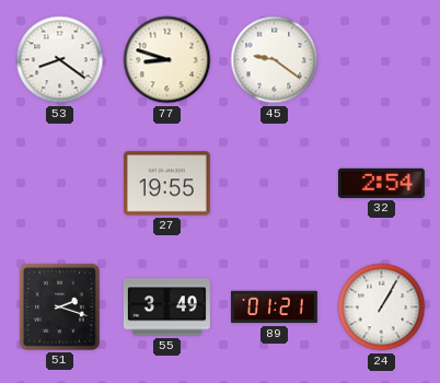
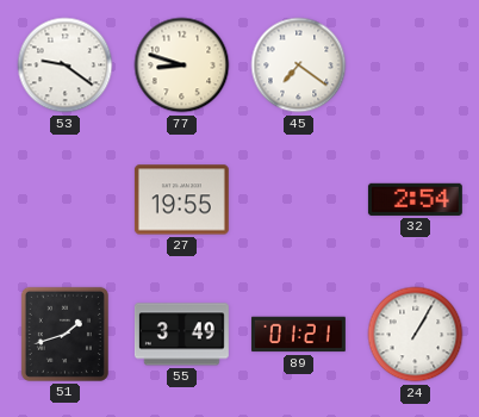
53: 8:21 -> 9:21 (66, 66)
45: 9:21 -> 7:21 (299, 66)
51: 2:18 -> 1:42 (64, 334)
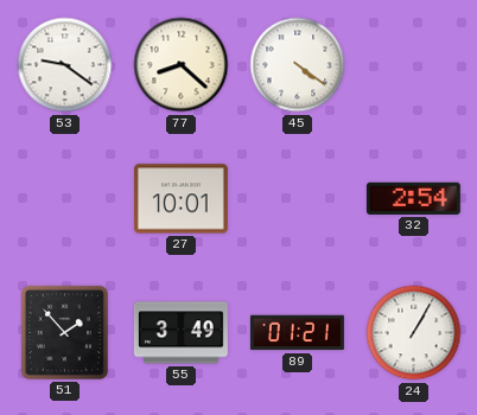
77: 8:48 -> 8:22 (182, 65)
45: 7:21 -> 4:21 (298, 65)
27: 19:55 -> 10:01 (180, 199)
51: 1:42 -> 1:53 (64, 332)
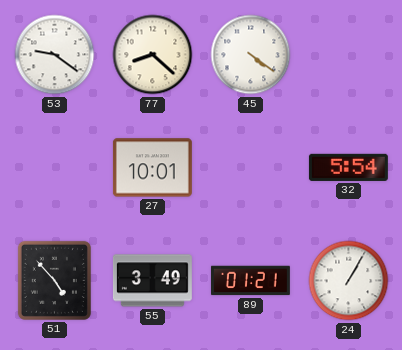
32: 2:54 -> 5:54 (348, 167)
51: 1:53 -> 4:53 (54, 280)
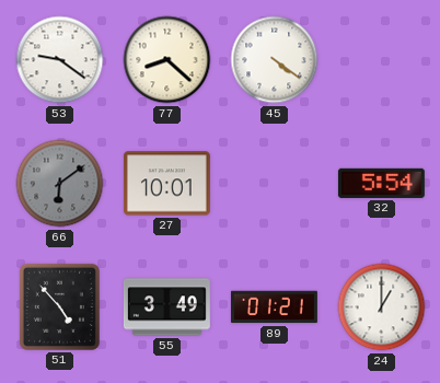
66: none -> 6:09 (60, 184)
24: 1:05 -> 1:00 (382, 307)
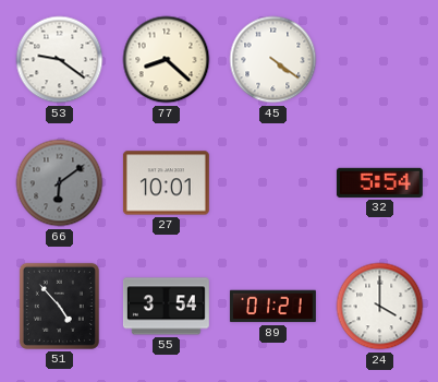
55: 3:49 -> 3:54 (166, 307)
24: 1:00 -> 4:00 (380, 307)
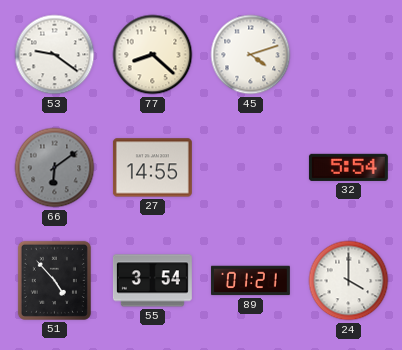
45: 4:21 -> 4:12 (251, 55)
27: 10:01 -> 14:55 (152, 168)
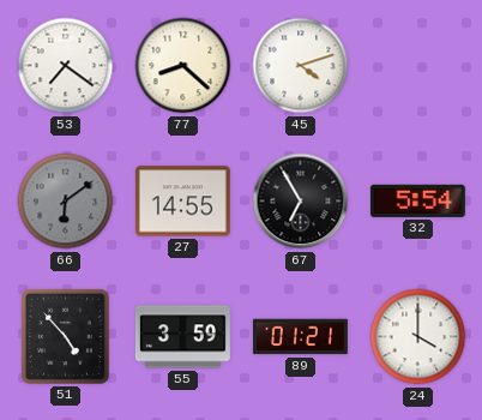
53: 9:21 -> 7:21 (66, 66)
67: none -> 6:55 (301, 202)
55: 3:54 -> 3:59 (182, 337)
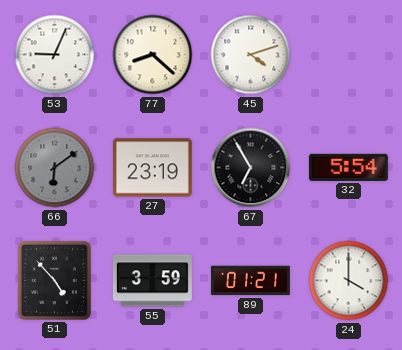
53: 7:21 -> 9:04 (55, 55)
27: 14:55 -> 23:19 (152, 168)
